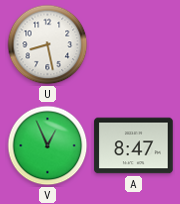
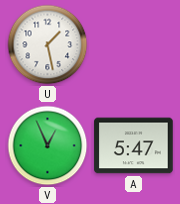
U: 8:28 -> 1:28 (48, 45)
A: 8:47 -> 5:47 (134, 146)
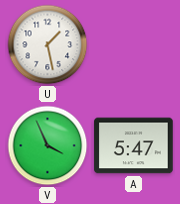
V: 12:56 -> 3:56 (48, 146)
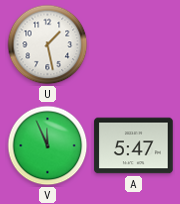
V: 3:56 -> 11:56 (48, 146)
